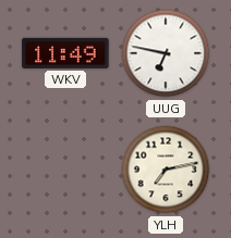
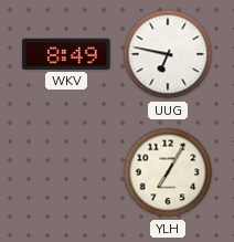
WKV: 11:49 -> 8:49 (66, 54)
YLH: 7:13 -> 7:05 (168, 172)
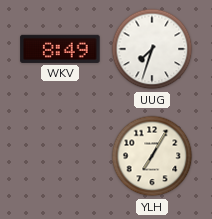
UUG: 6:47 -> 7:33 (152, 49)
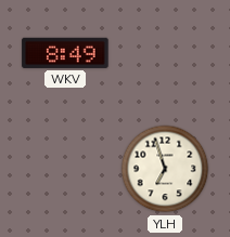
UUG: 7:33 -> none (152, 49)
YLH: 7:05 -> 6:57 (165, 169)
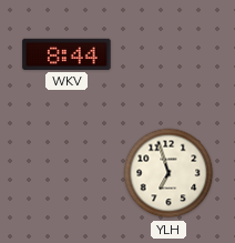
WKV: 8:49 -> 8:44 (67, 54)
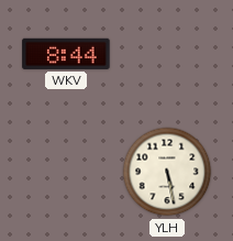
YLH: 6:57 -> 5:28 (167, 172)
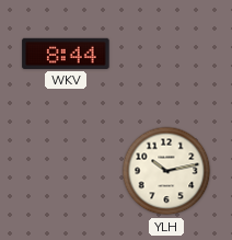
YLH: 5:28 -> 10:13 (166, 171)
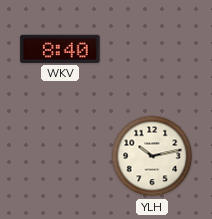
WKV: 8:44 -> 8:40 (60, 49)
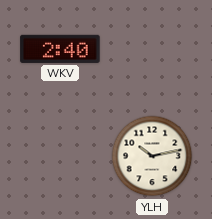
WKV: 8:40 -> 2:40 (60, 49)
